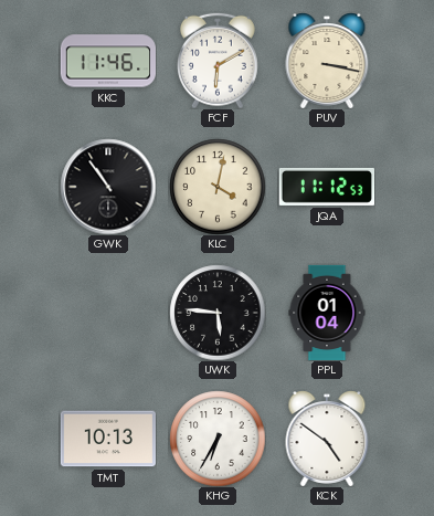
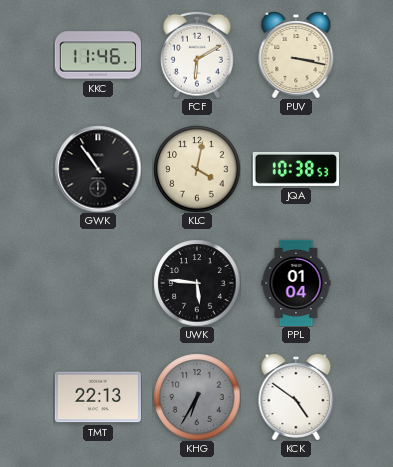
JQA: 11:12 -> 10:38 (295, 169)
TMT: 10:13 -> 22:13 (97, 397)
KHG dial: white -> grey (197, 397)
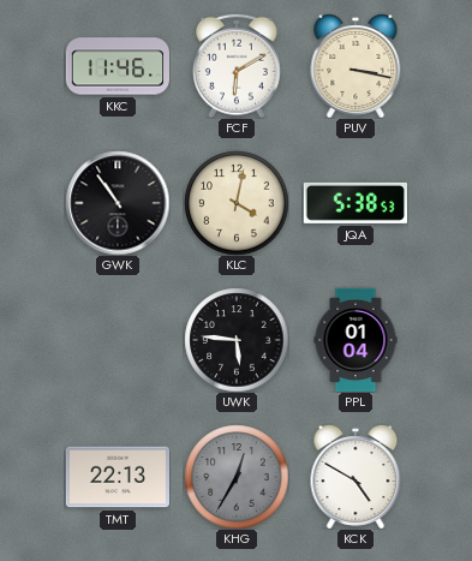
JQA: 10:38 -> 5:38 (354, 203)
KHG: 6:35 -> 12:35 (237, 477)
KCK: 4:51 -> 4:50 (356, 477)
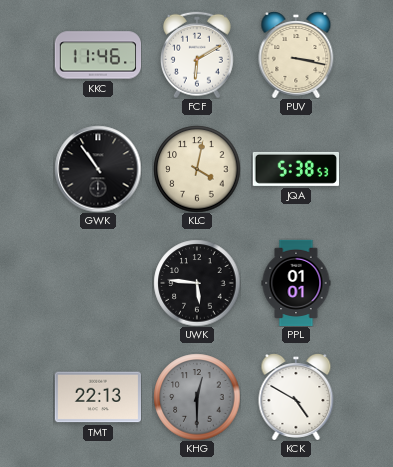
PPL: 01:04 -> 01:01 (296, 283)
KHG: 12:35 -> 12:30 (197, 397)
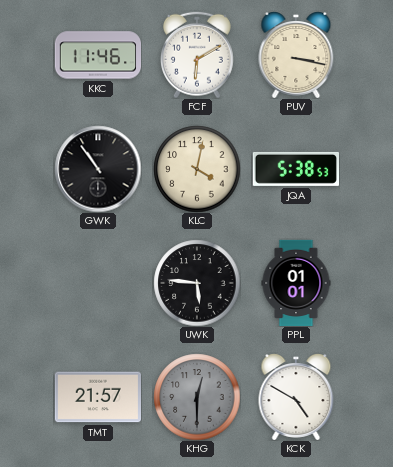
TMT: 22:13 -> 21:57 (97, 397)
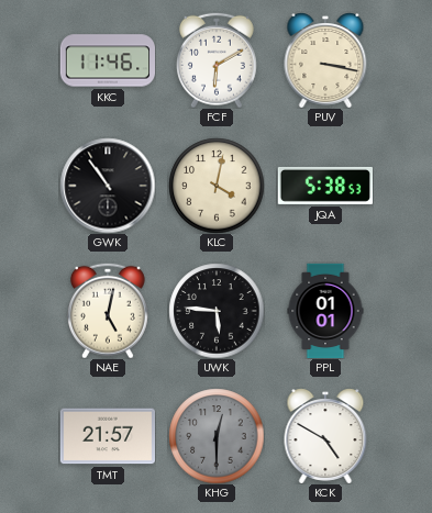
NAE: none -> 5:02 (108, 311)
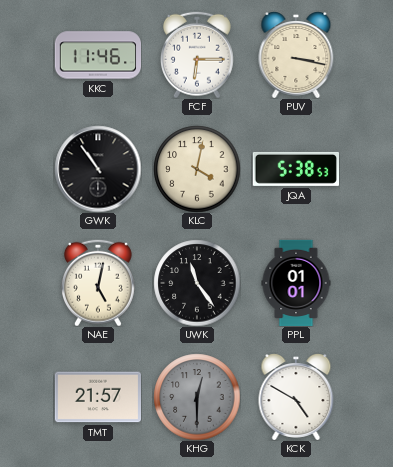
FCF: 6:10 -> 6:15 (197, 55)
UWK: 5:46 -> 11:24 (197, 283)
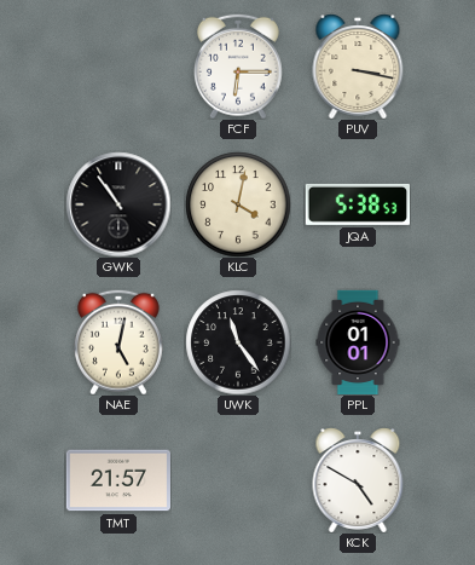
KKC: 11:46 -> none (97, 55)
KHG: 12:30 -> none (197, 397)
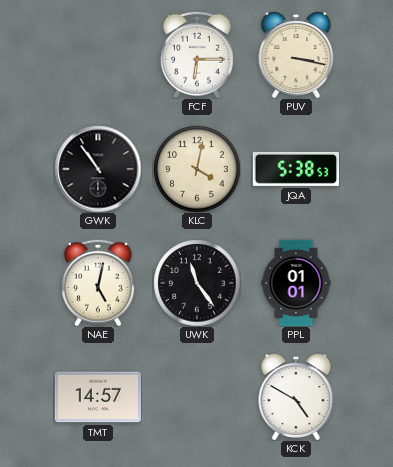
TMT: 21:57 -> 14:57 (97, 397)
